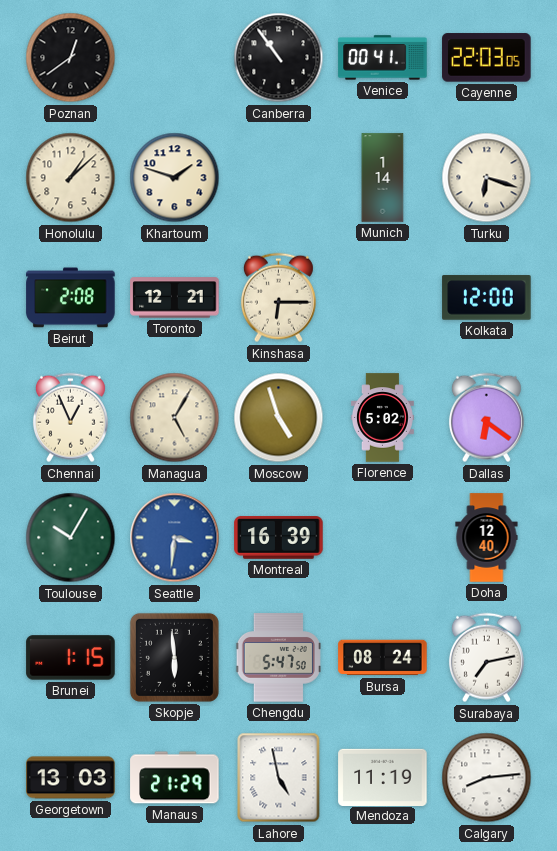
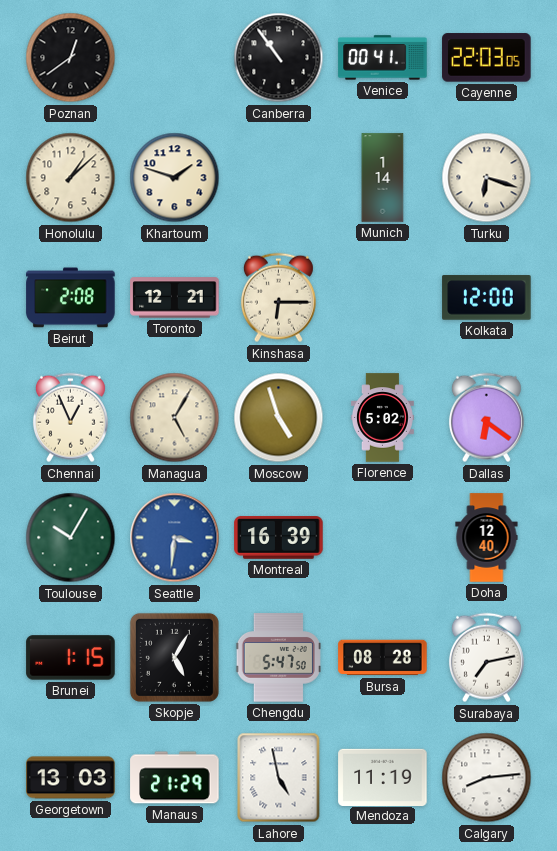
Skopje: 5:59 -> 5:05 (174, 657)
Bursa: 08:24 -> 08:28 (383, 658)
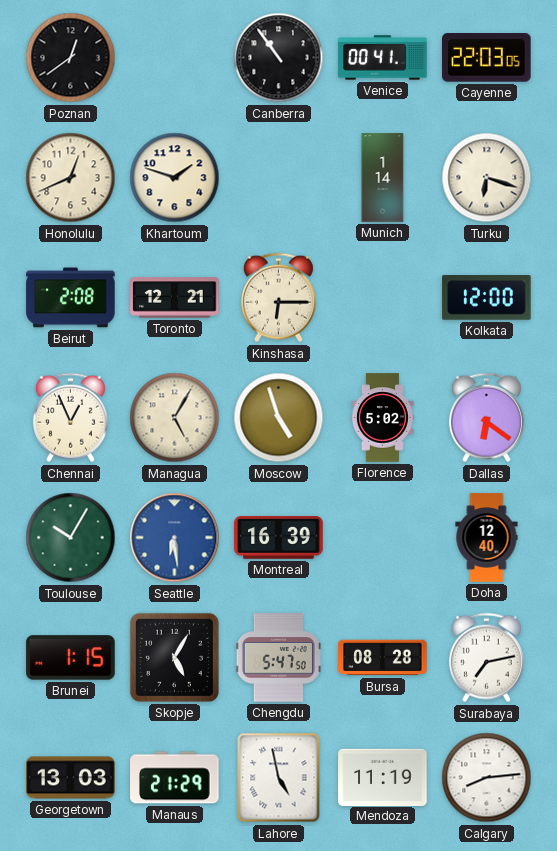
Honolulu: 1:08 -> 12:41 (71, 178)
Seattle: 3:31 -> 6:29 (175, 538)
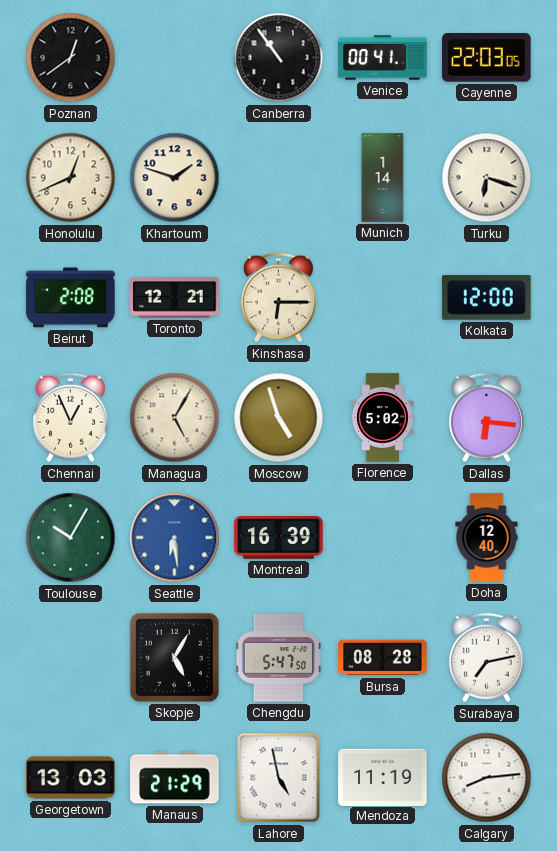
Dallas: 6:21 -> 6:16 (486, 418)
Brunei: 1:15 -> none (71, 658)
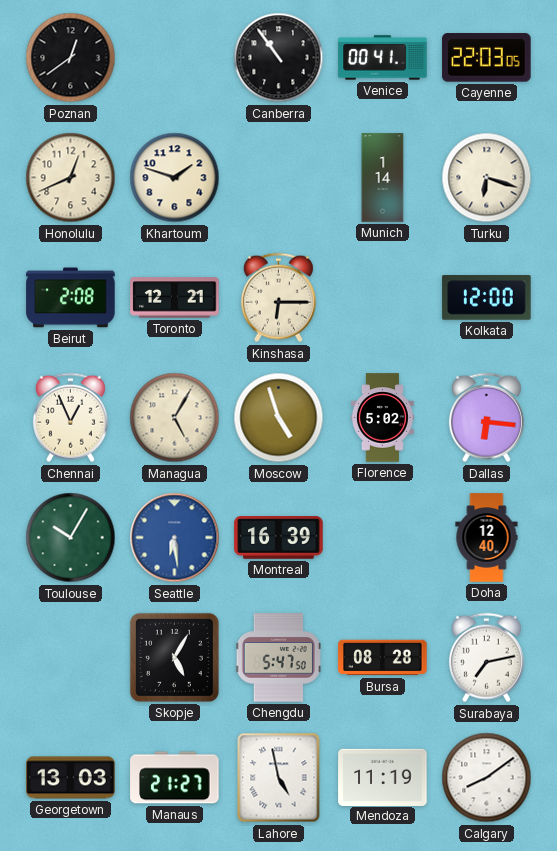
Manaus: 21:29 -> 21:27 (175, 778)
Calgary: 8:14 -> 8:09 (487, 778)
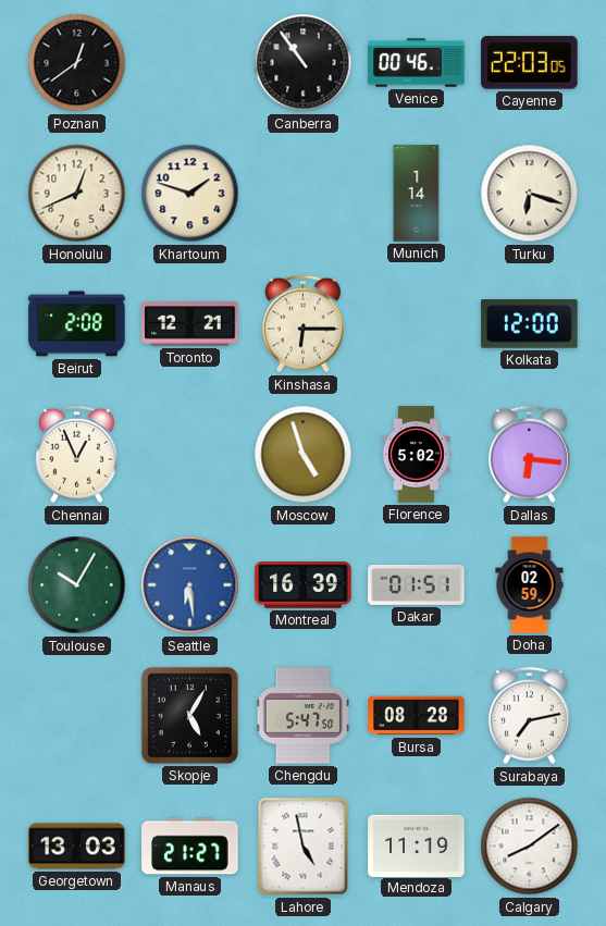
Venice: 00:41 -> 00:46 (417, 63)
Managua: 5:05 -> none (175, 418)
Dakar: none -> 01:51 (417, 584)
Doha: 12:40 -> 02:59 (530, 585)
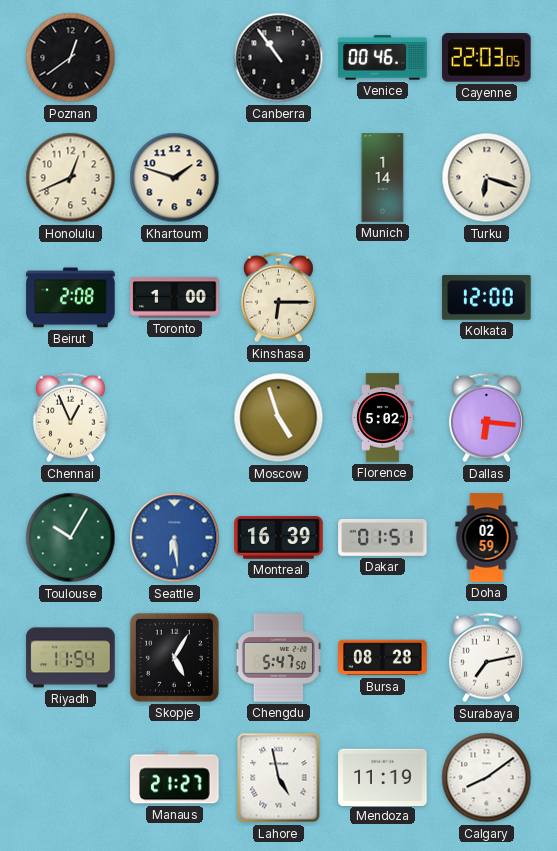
Toronto: 12:21 -> 1:00 (175, 298)
Riyadh: none -> 11:54 (71, 658)
Georgetown: 13:03 -> none (77, 847)
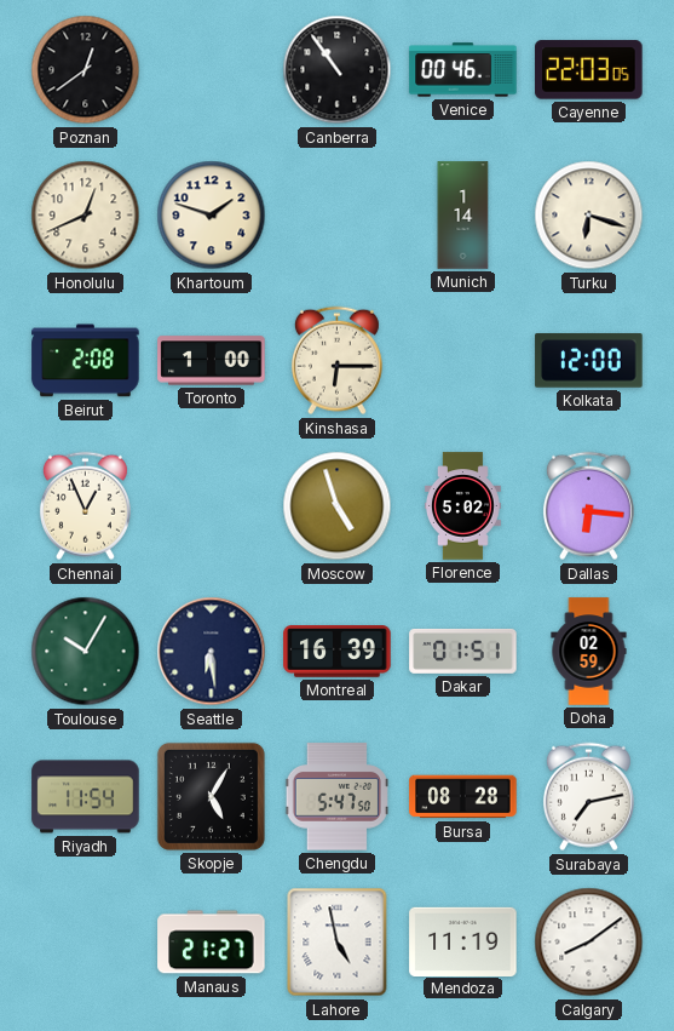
Seattle dial: blue -> navy (212, 652)
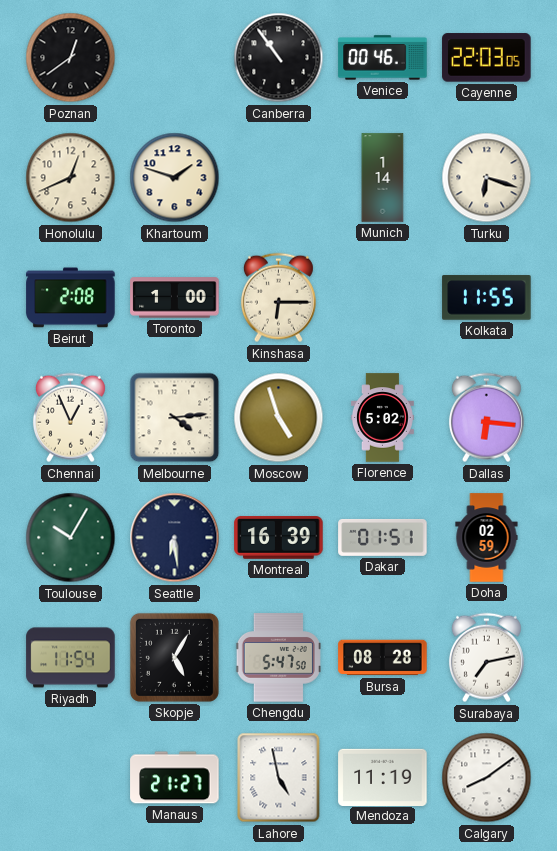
Kolkata: 12:00 -> 11:55 (487, 298)
Melbourne: none -> 4:14 (175, 418)
